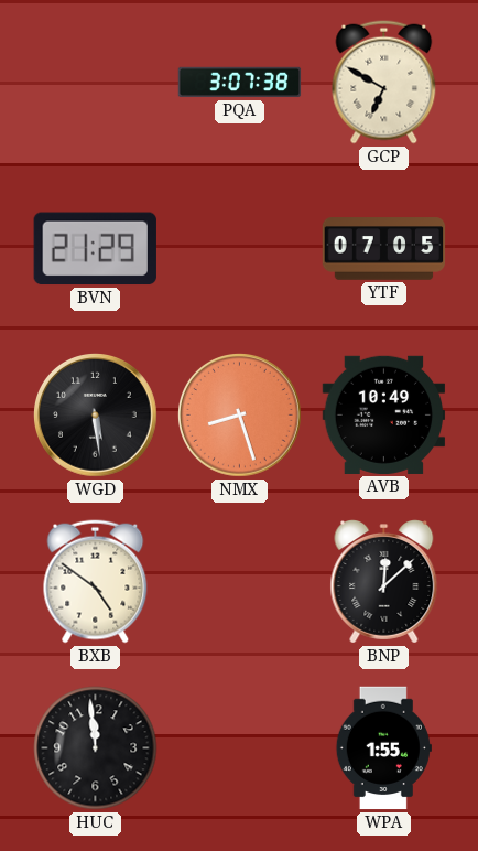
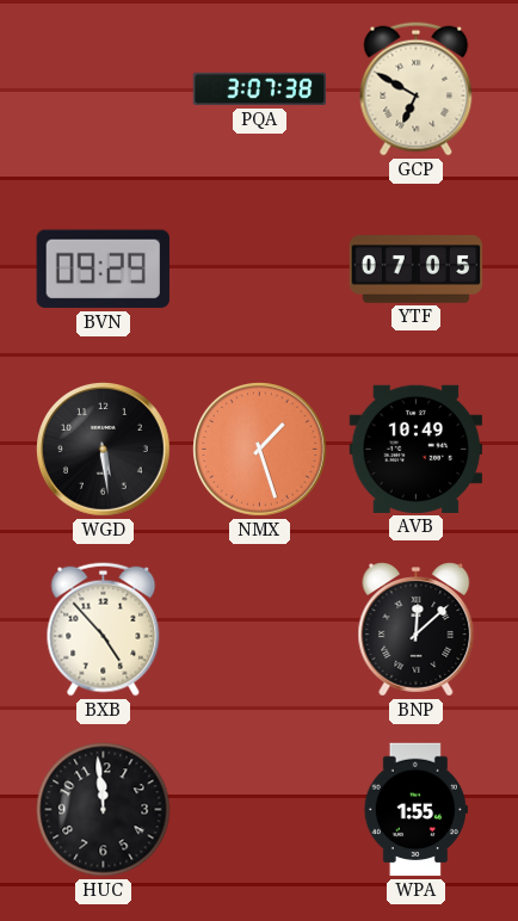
BVN: 21:29 -> 09:29 (103, 270)
NMX: 8:27 -> 1:27 (260, 450)
BXB: 4:51 -> 4:53 (104, 630)
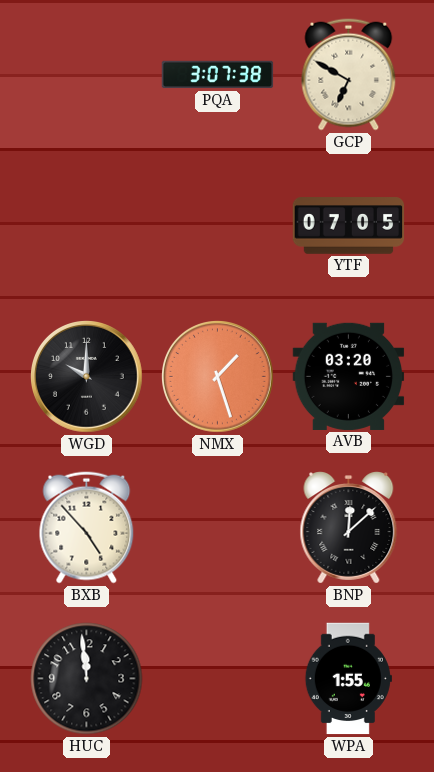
BVN: 09:29 -> none (103, 270)
WGD: 5:29 -> 10:00 (87, 377)
AVB: 10:49 -> 03:20 (349, 376)
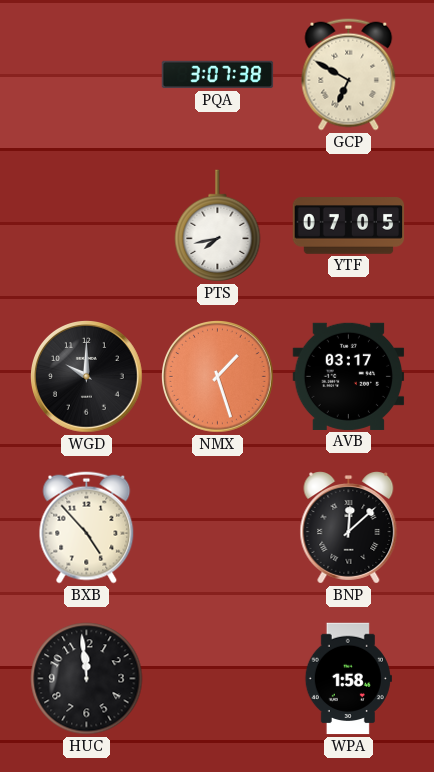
PTS: none -> 7:43 (218, 226)
AVB: 03:20 -> 03:17 (349, 376)
WPA: 1:55 -> 1:58 (348, 679)
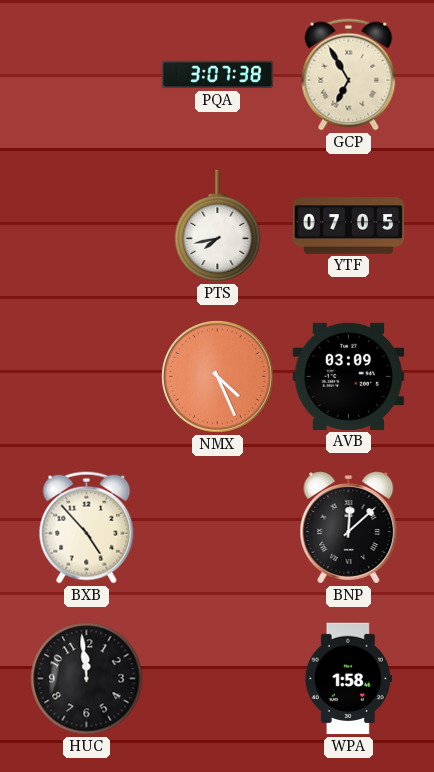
GCP: 6:50 -> 6:55 (349, 75)
WGD: 10:00 -> none (87, 377)
NMX: 1:27 -> 4:26 (218, 377)
AVB: 03:17 -> 03:09 (349, 376)
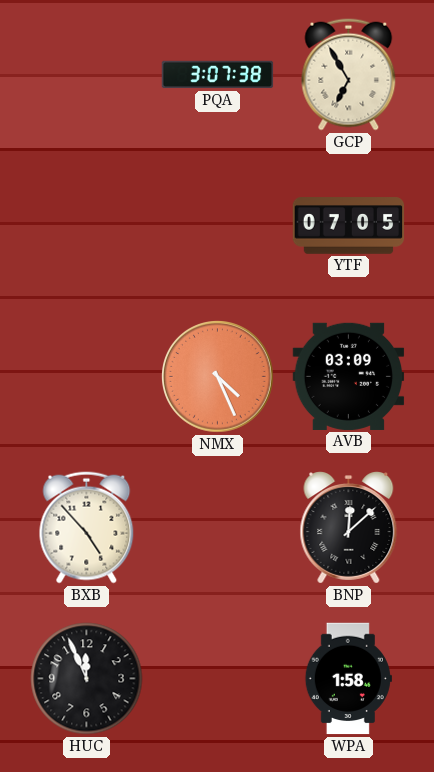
PTS: 7:43 -> none (218, 226)
HUC: 11:59 -> 11:56 (87, 679)
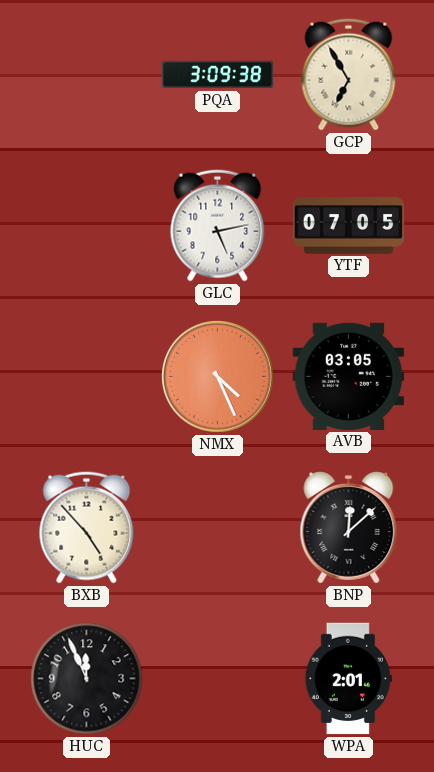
PQA: 3:07 -> 3:09 (218, 75)
GLC: none -> 5:13 (218, 226)
AVB: 03:09 -> 03:05 (349, 376)
WPA: 1:58 -> 2:01 (348, 679)
